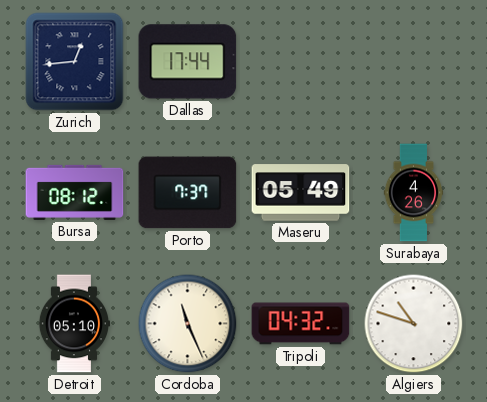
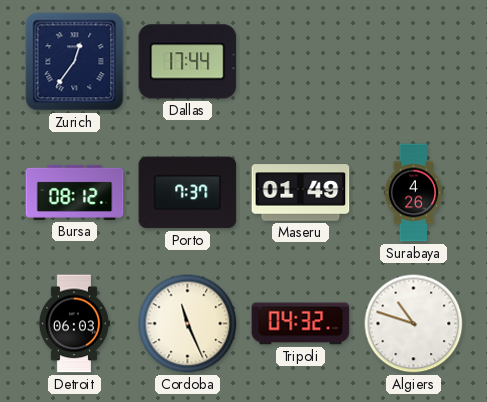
Zurich: 12:44 -> 12:36 (75, 62)
Maseru: 05:49 -> 01:49 (301, 193)
Detroit: 05:10 -> 06:03 (73, 324)
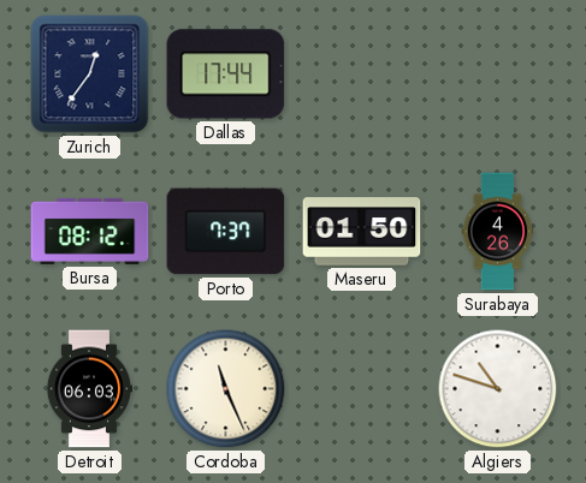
Maseru: 01:49 -> 01:50 (362, 232)
Tripoli: 04:32 -> none (301, 324)
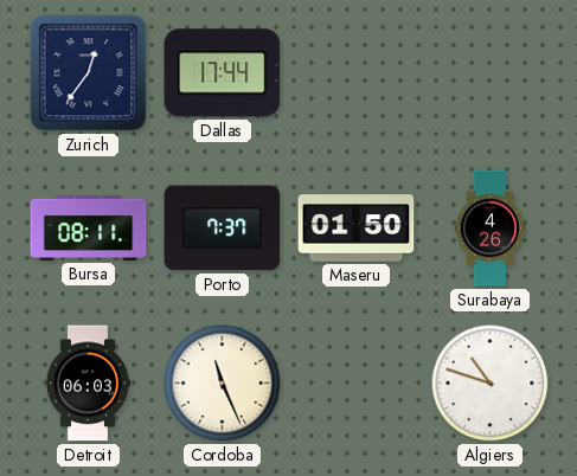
Bursa: 08:12 -> 08:11 (89, 227)
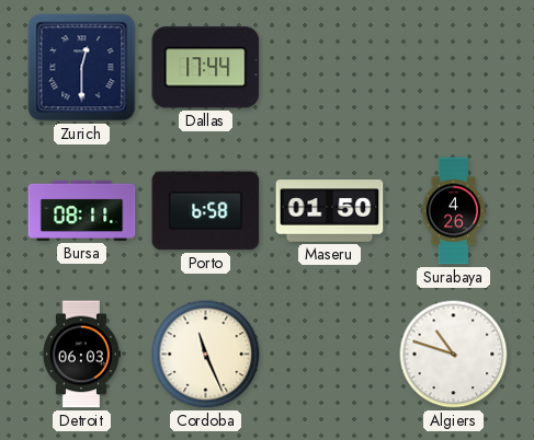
Zurich: 12:36 -> 12:30 (82, 68)
Porto: 7:37 -> 6:58 (206, 211)
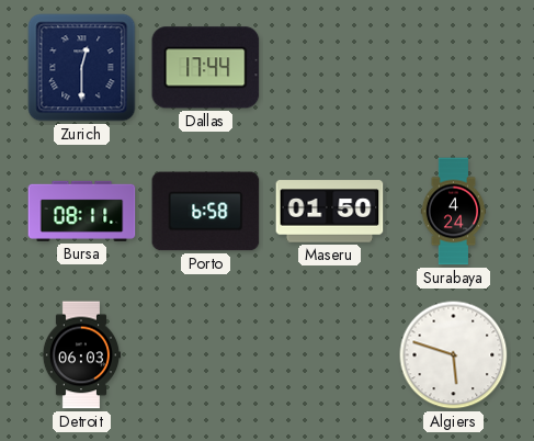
Surabaya: 4:26 -> 4:24 (454, 212)
Cordoba: 11:26 -> none (206, 355)
Algiers: 10:48 -> 5:48 (454, 355)
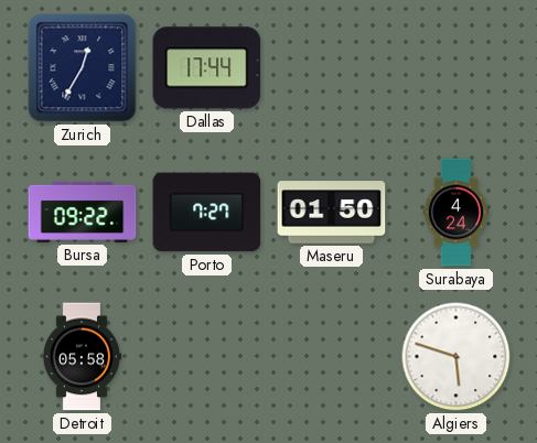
Zurich: 12:30 -> 12:35 (83, 68)
Bursa: 08:11 -> 09:22 (83, 212)
Porto: 6:58 -> 7:27 (207, 213)
Detroit: 06:03 -> 05:58 (80, 357)
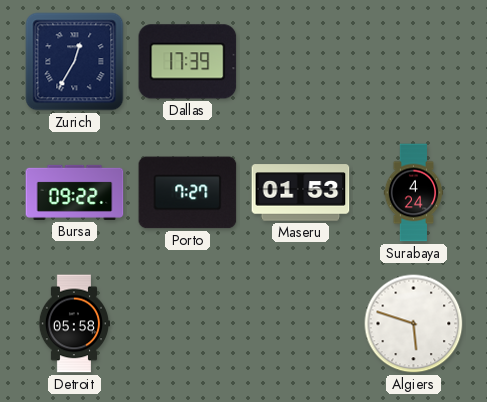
Dallas: 17:44 -> 17:39 (188, 62)
Maseru: 01:50 -> 01:53 (301, 193)
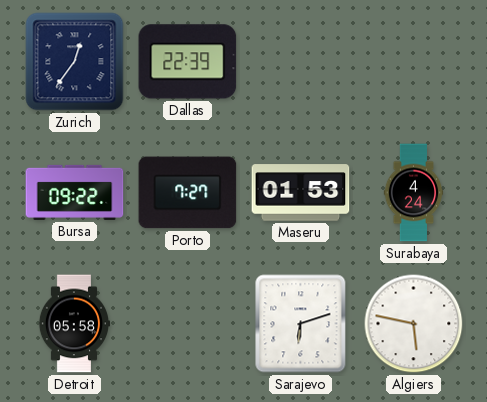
Zurich: 12:35 -> 12:36 (75, 62)
Dallas: 17:39 -> 22:39 (188, 62)
Sarajevo: none -> 6:12 (301, 324)
Algiers: 5:48 -> 5:47 (414, 324)
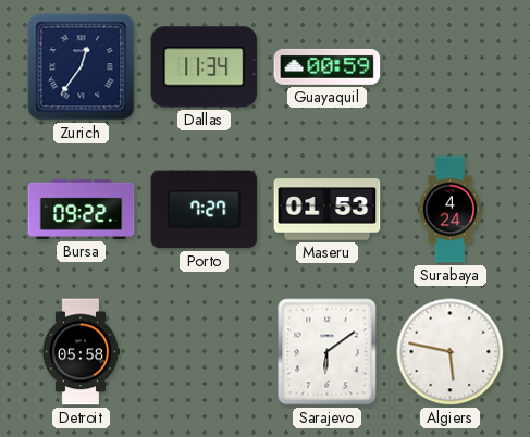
Dallas: 22:39 -> 11:34 (205, 67)
Guayaquil: none -> 00:59 (328, 66)
Sarajevo: 6:12 -> 6:09 (328, 352)
